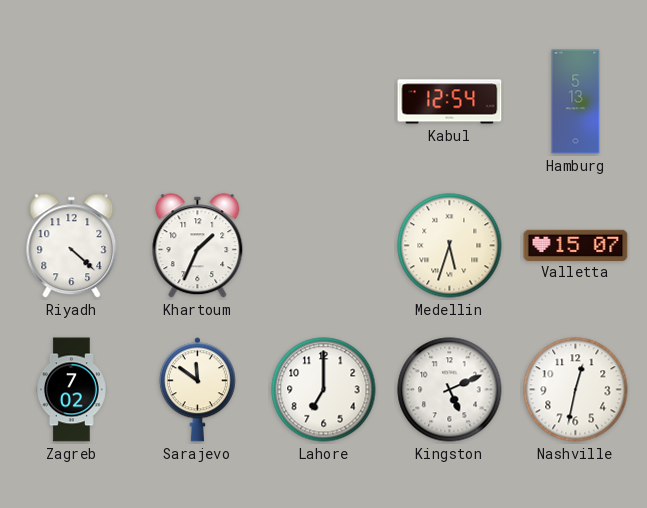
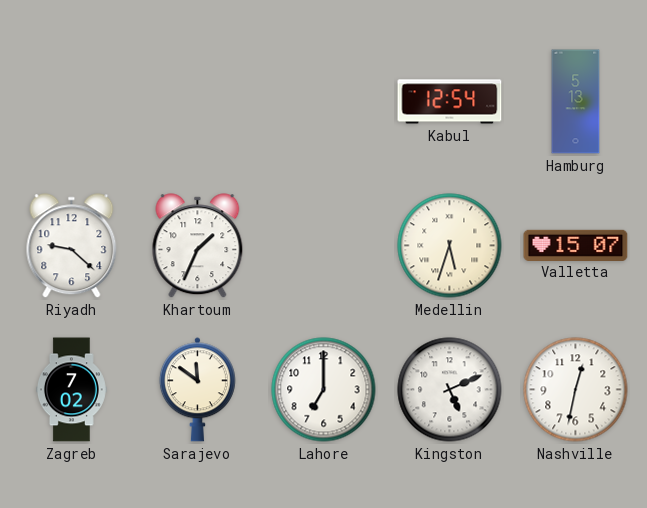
Riyadh: 4:22 -> 9:22 (72, 246)
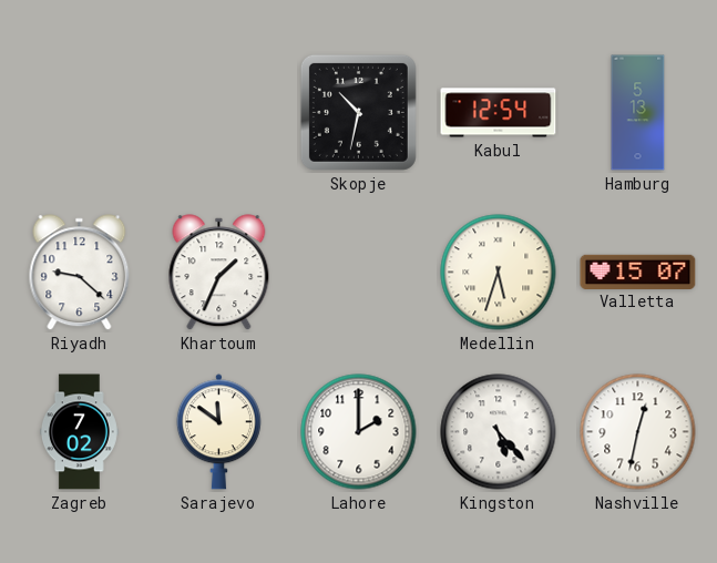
Skopje: none -> 10:32 (358, 112)
Lahore: 7:00 -> 2:00 (359, 432)
Kingston: 5:11 -> 5:23 (499, 432)
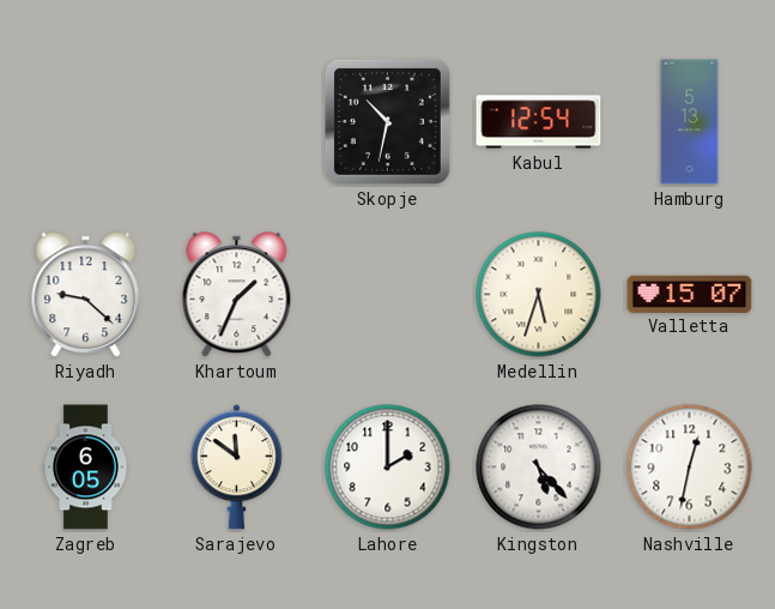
Zagreb: 7:02 -> 6:05 (85, 468)
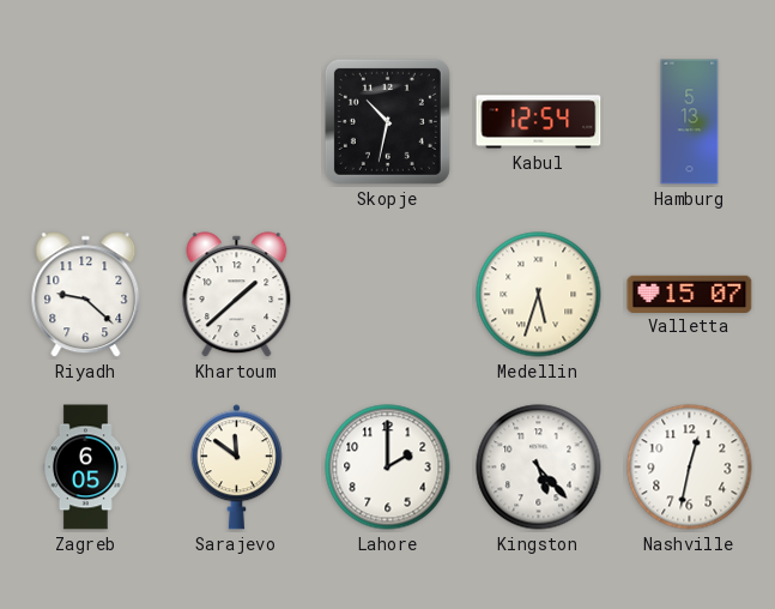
Khartoum: 1:34 -> 1:38 (237, 295)
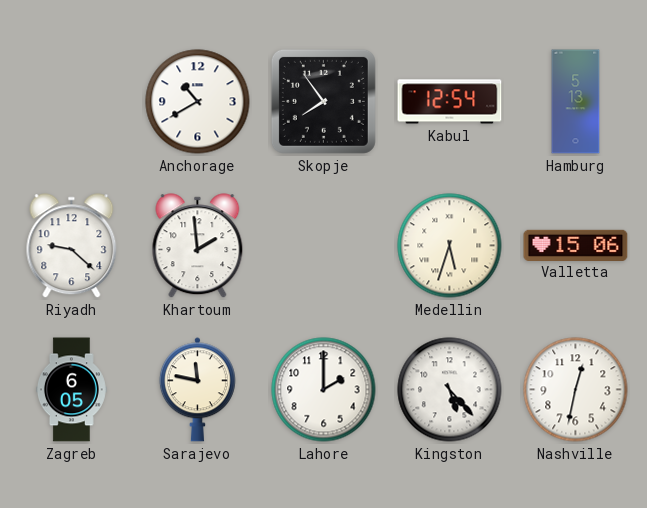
Anchorage: none -> 10:40 (198, 102)
Skopje: 10:32 -> 7:54 (323, 101)
Khartoum: 1:38 -> 1:59 (198, 246)
Valletta: 15:07 -> 15:06 (576, 245)
Sarajevo: 11:51 -> 11:47 (197, 390)
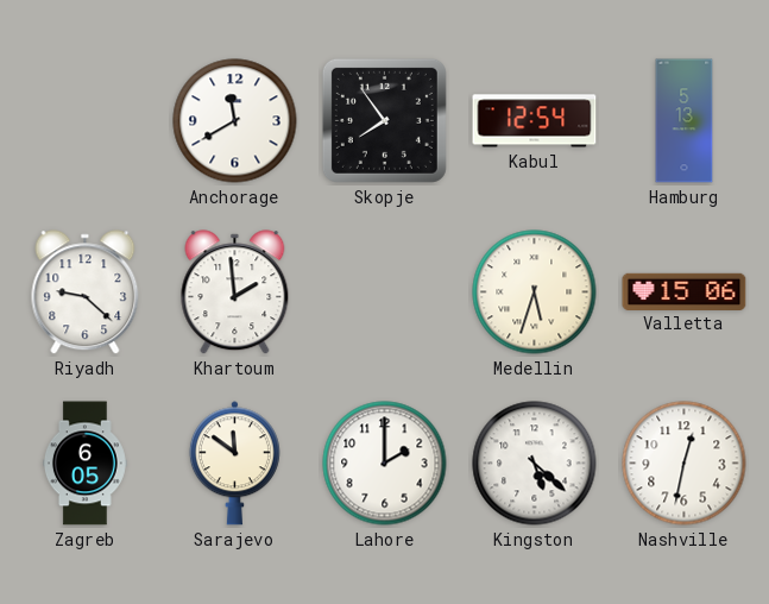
Anchorage: 10:40 -> 11:40 (235, 121)
Sarajevo: 11:47 -> 11:51 (234, 464)
Kingston: 5:23 -> 5:22 (535, 464)
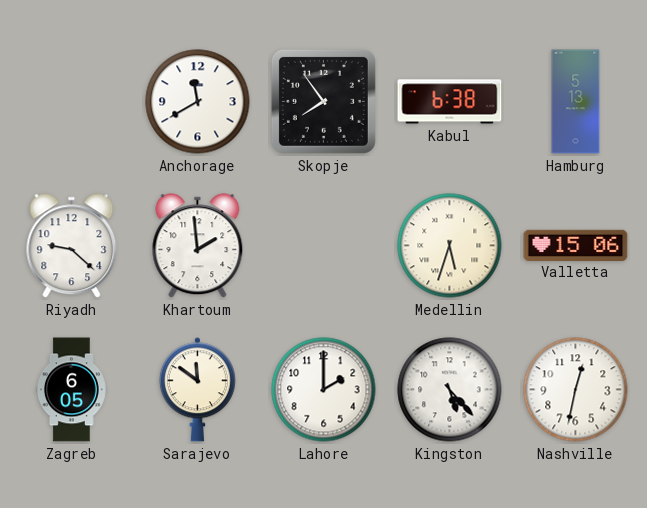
Kabul: 12:54 -> 6:38 (450, 102)
Kingston: 5:22 -> 5:23 (450, 390)
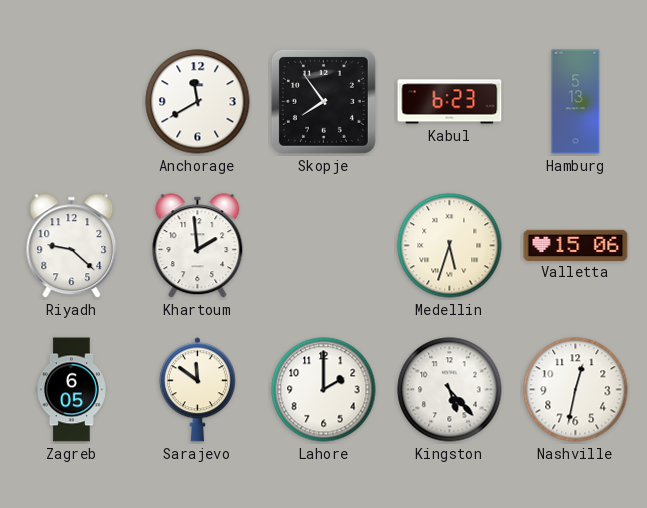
Kabul: 6:38 -> 6:23 (450, 102)
